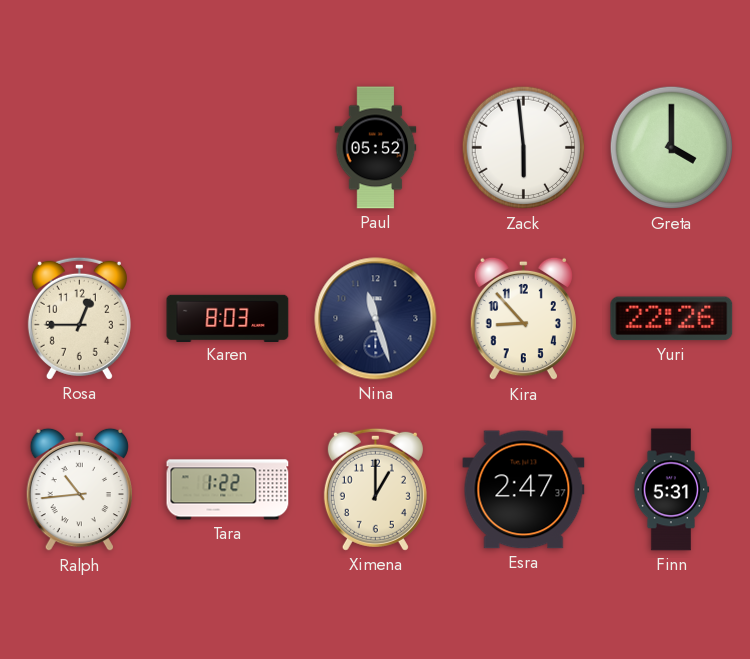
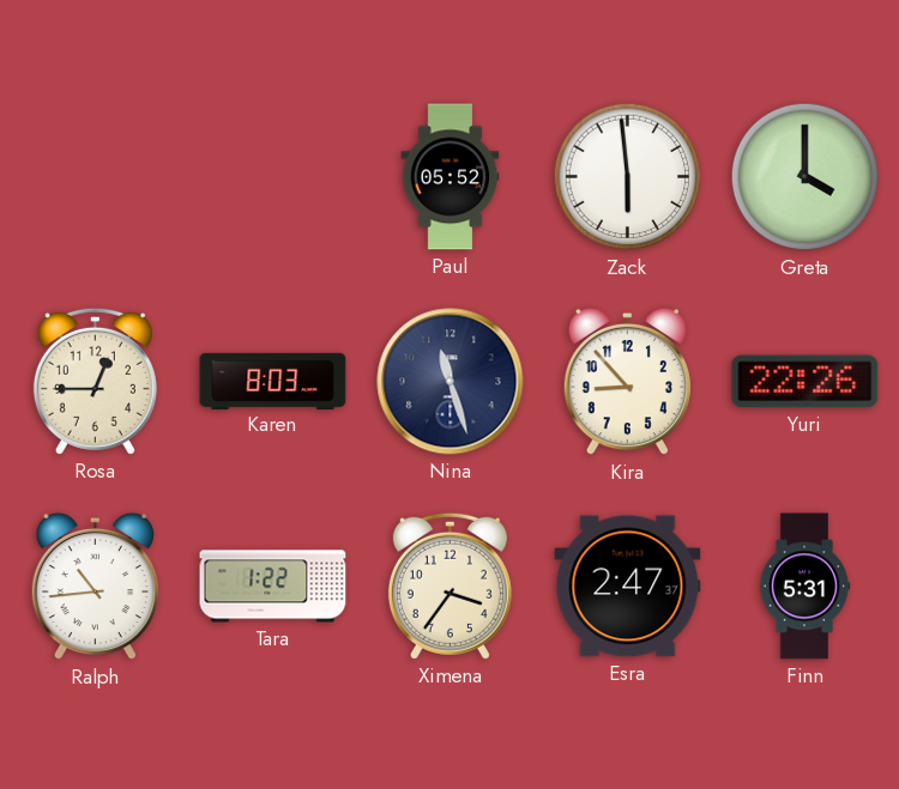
Ximena: 1:00 -> 3:36 (450, 585)
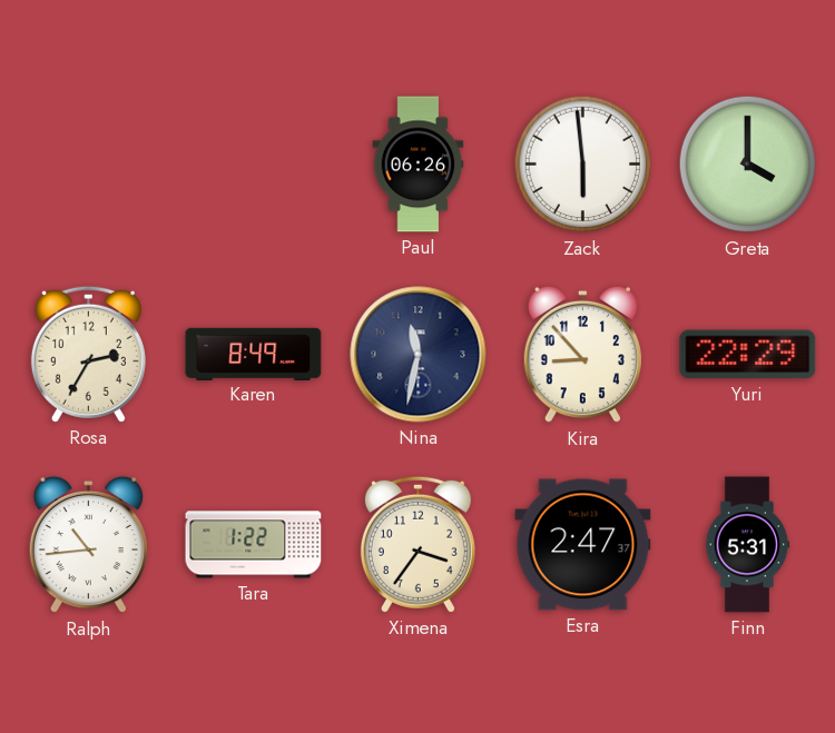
Paul: 05:52 -> 06:26 (419, 165)
Rosa: 12:45 -> 2:35 (88, 354)
Karen: 8:03 -> 8:49 (254, 354)
Nina: 11:27 -> 11:32 (419, 355)
Yuri: 22:26 -> 22:29 (748, 355)
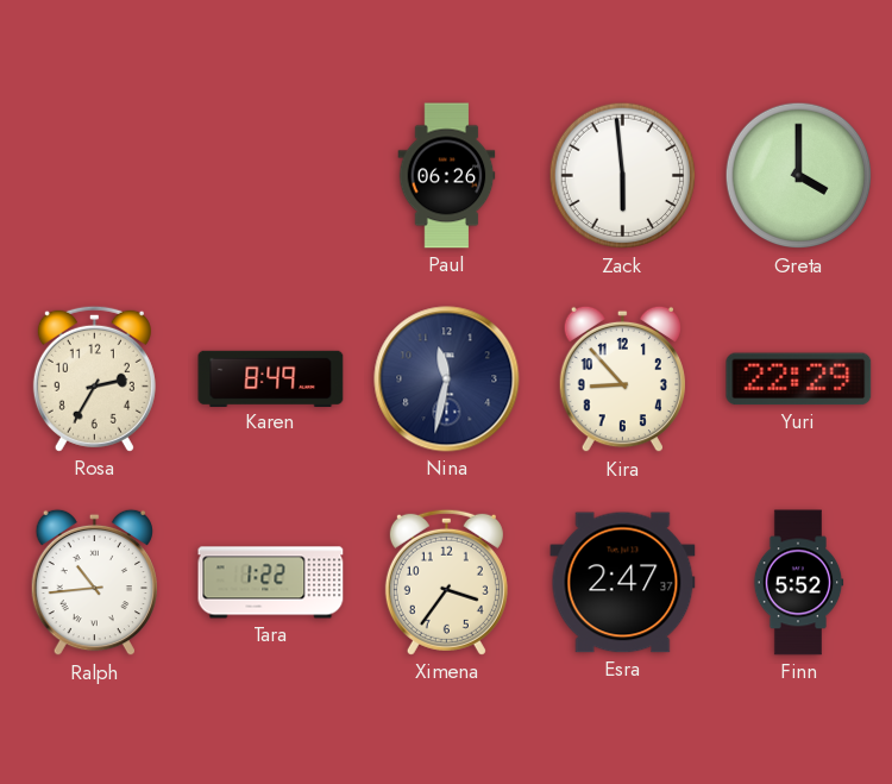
Finn: 5:31 -> 5:52 (798, 583)
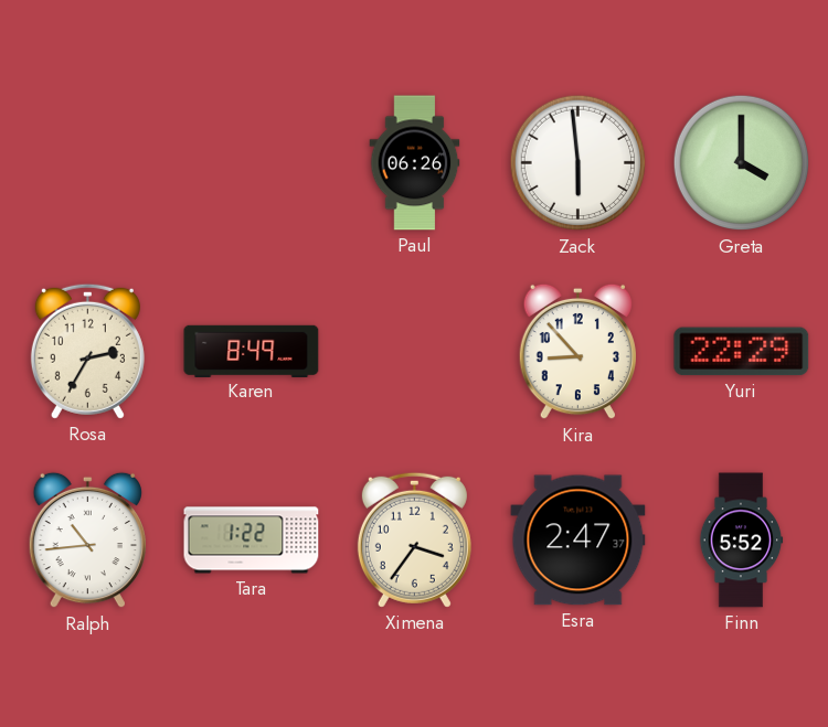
Nina: 11:32 -> none (447, 380)
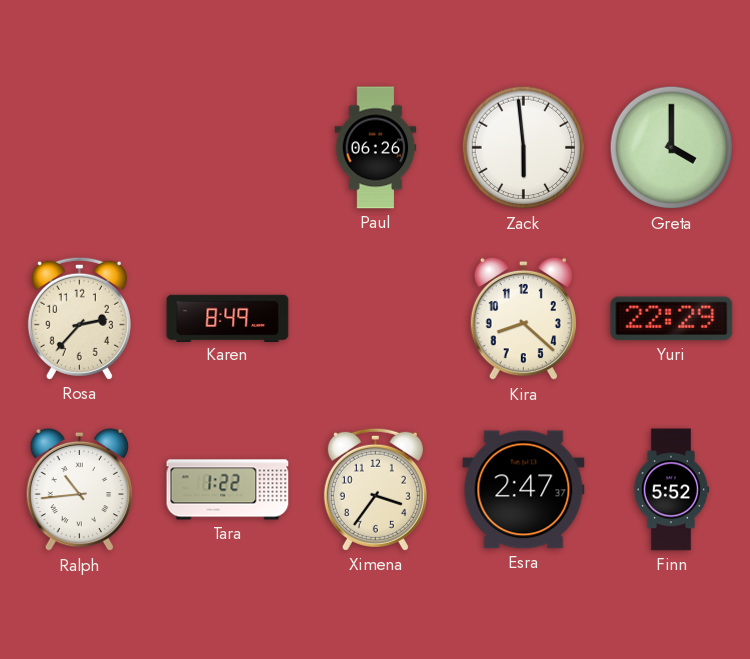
Rosa: 2:35 -> 2:37 (79, 318)
Kira: 8:53 -> 8:22 (523, 319)
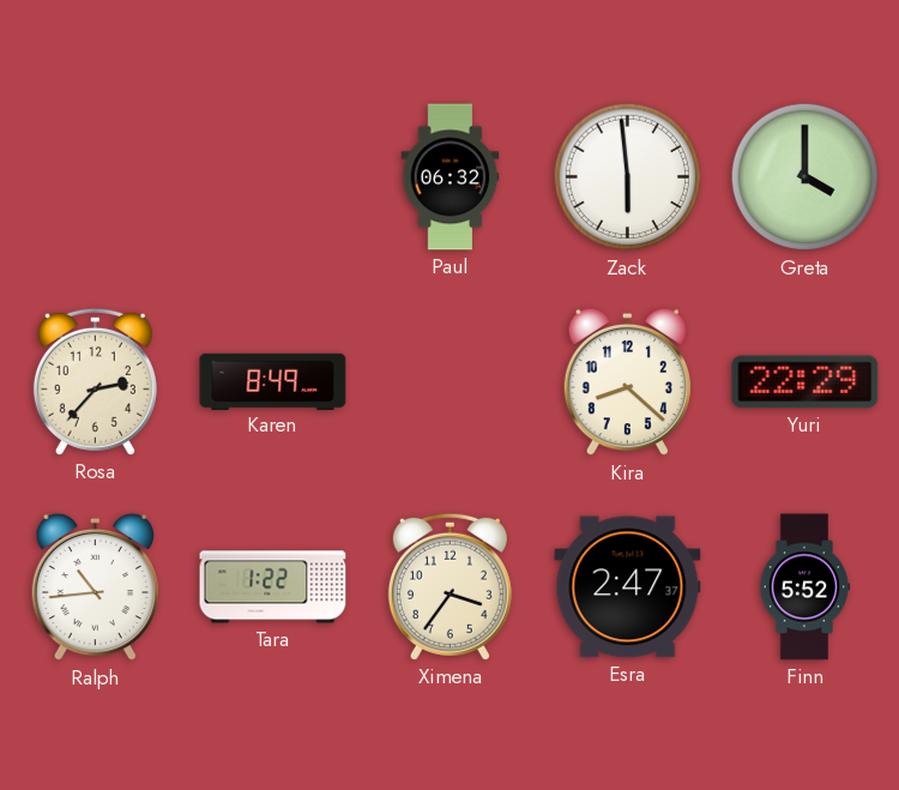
Paul: 06:26 -> 06:32 (451, 177)
